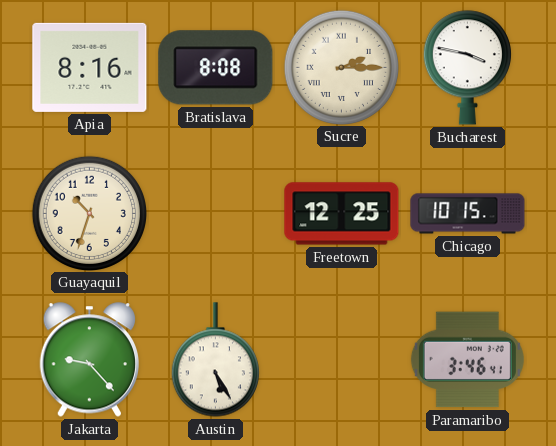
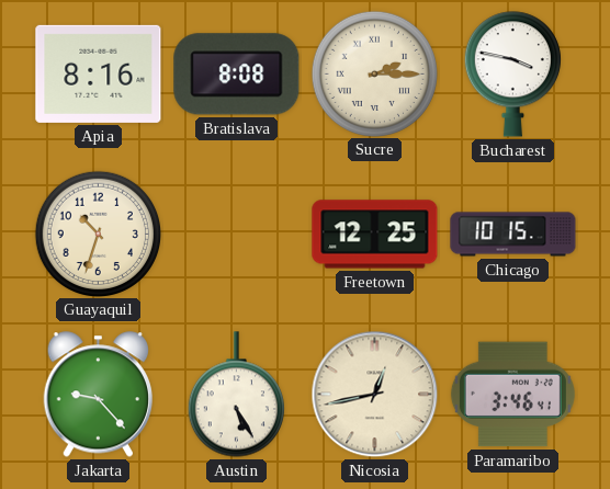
Nicosia: none -> 12:43 (375, 395)
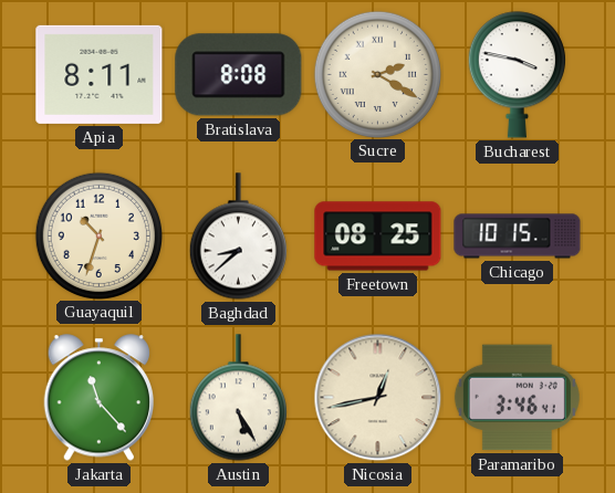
Apia: 8:16 -> 8:11 (100, 74)
Sucre: 2:15 -> 2:20 (377, 74)
Baghdad: none -> 8:38 (238, 237)
Freetown: 12:25 -> 08:25 (378, 237)
Jakarta: 9:23 -> 11:23 (98, 398)
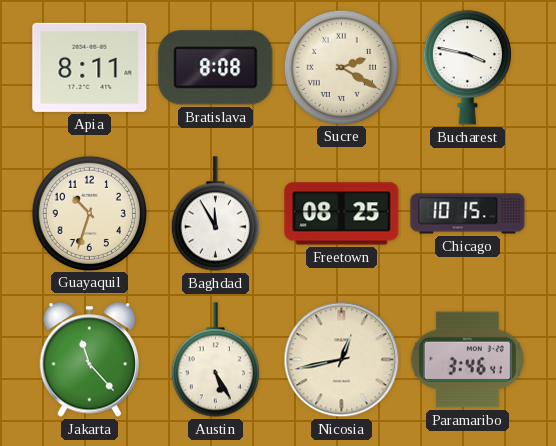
Baghdad: 8:38 -> 11:55 (215, 214)
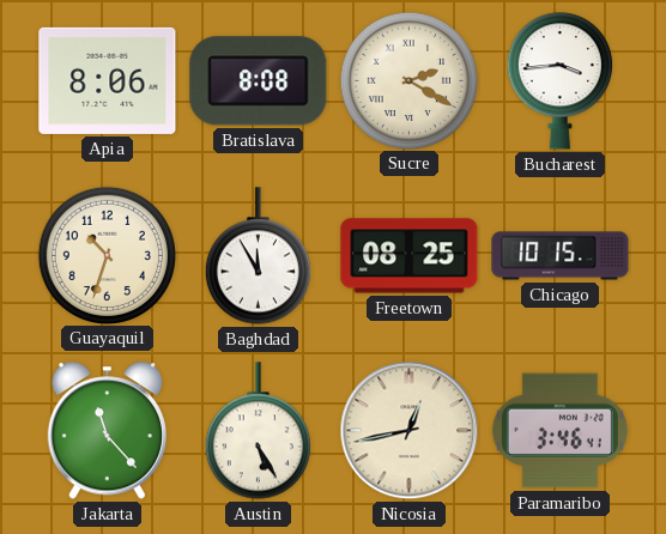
Apia: 8:11 -> 8:06 (108, 80)
Bucharest: 3:47 -> 3:44 (559, 81)
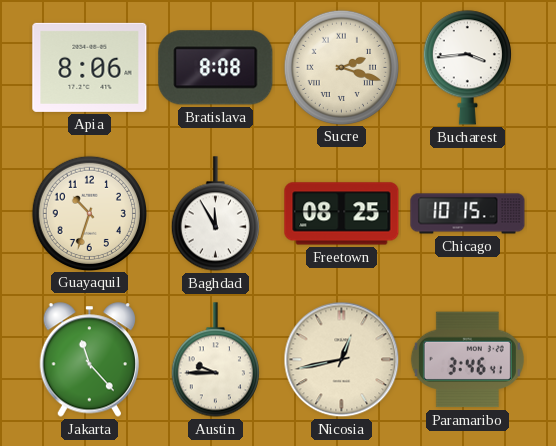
Sucre: 2:20 -> 2:18 (341, 67)
Austin: 5:25 -> 9:45 (215, 360)
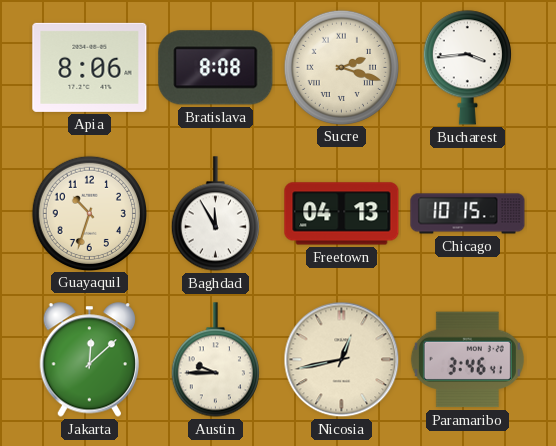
Freetown: 08:25 -> 04:13 (342, 214)
Jakarta: 11:23 -> 12:08 (89, 360)
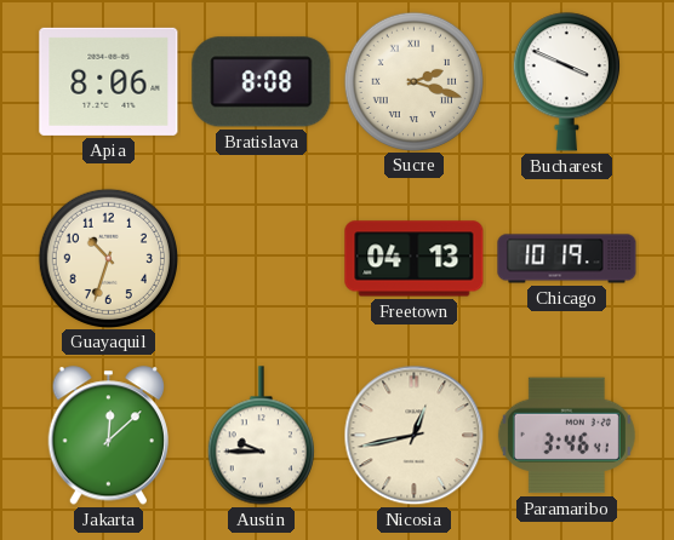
Bucharest: 3:44 -> 3:49 (566, 82)
Baghdad: 11:55 -> none (215, 214)
Chicago: 10:15 -> 10:19 (567, 259)
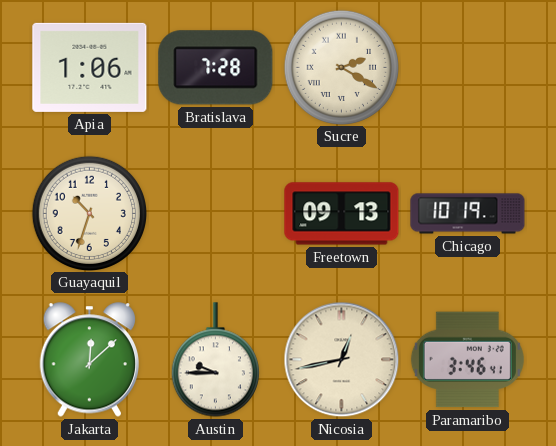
Apia: 8:06 -> 1:06 (90, 67)
Bratislava: 8:08 -> 7:28 (216, 68)
Sucre: 2:18 -> 2:20 (341, 67)
Bucharest: 3:49 -> none (566, 82)
Freetown: 04:13 -> 09:13 (342, 214)
